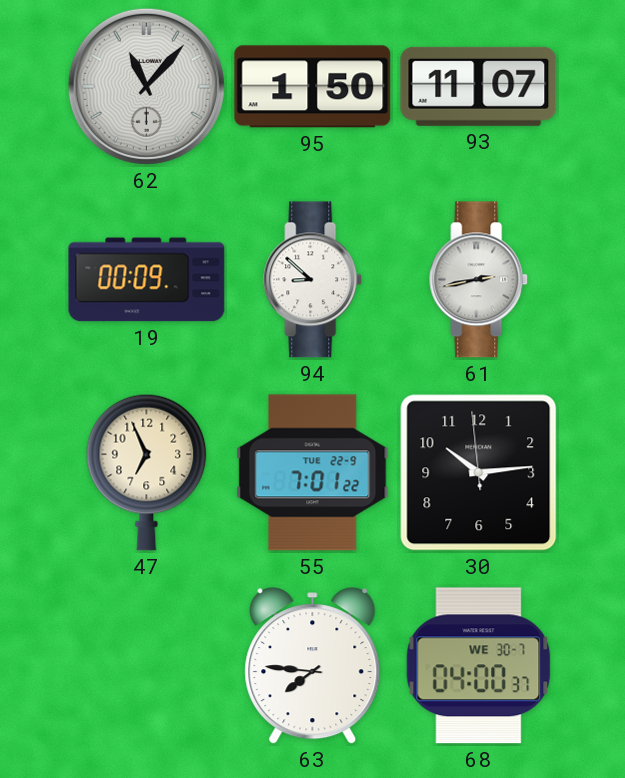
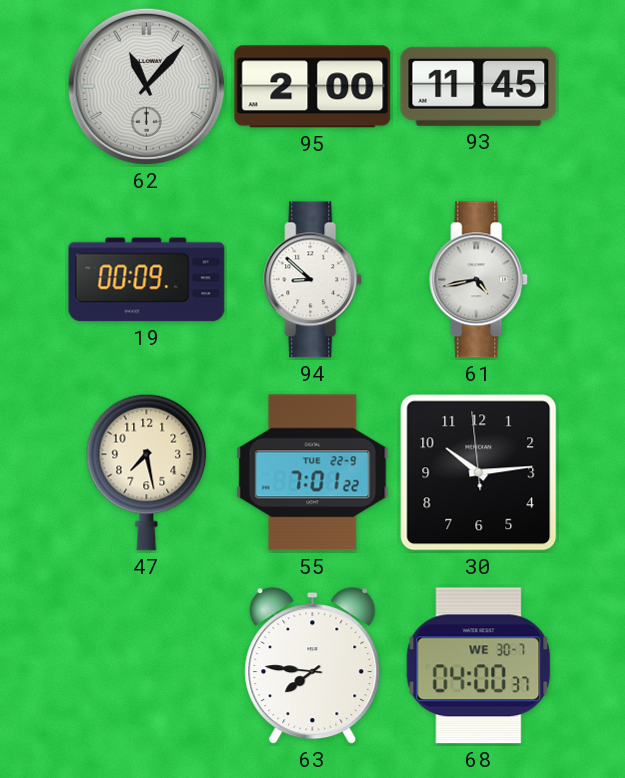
95: 1:50 -> 2:00 (313, 87)
93: 11:07 -> 11:45 (479, 86)
61: 2:43 -> 4:43 (479, 280)
47: 6:56 -> 7:28 (147, 472)
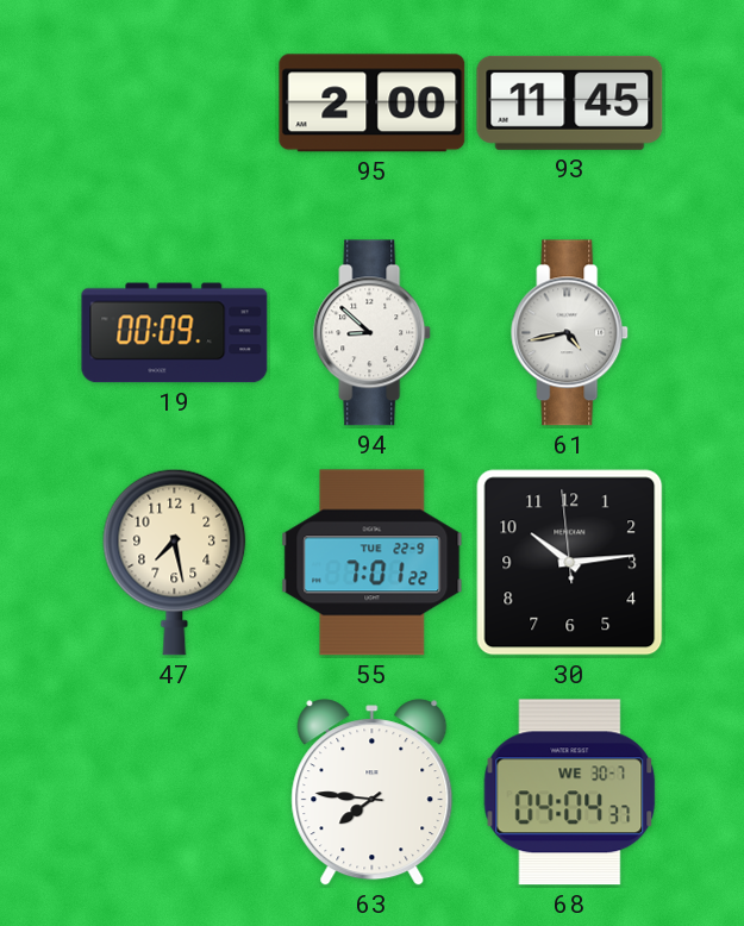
62: 11:07 -> none (146, 86)
68: 04:00 -> 04:04 (570, 793)
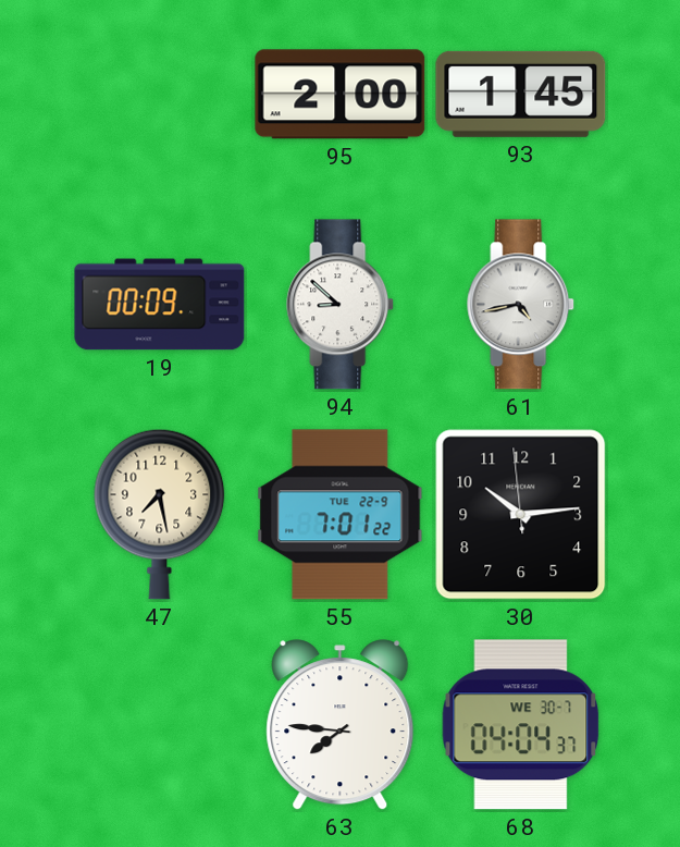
93: 11:45 -> 1:45 (521, 94)
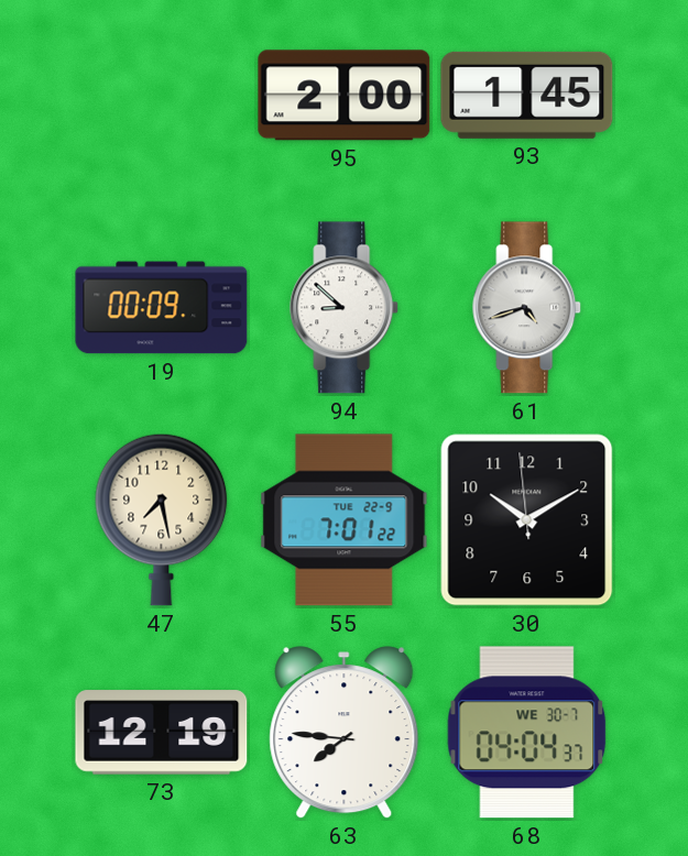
61: 4:43 -> 4:42 (527, 308)
30: 10:13 -> 10:09 (527, 520)
73: none -> 12:19 (162, 733)
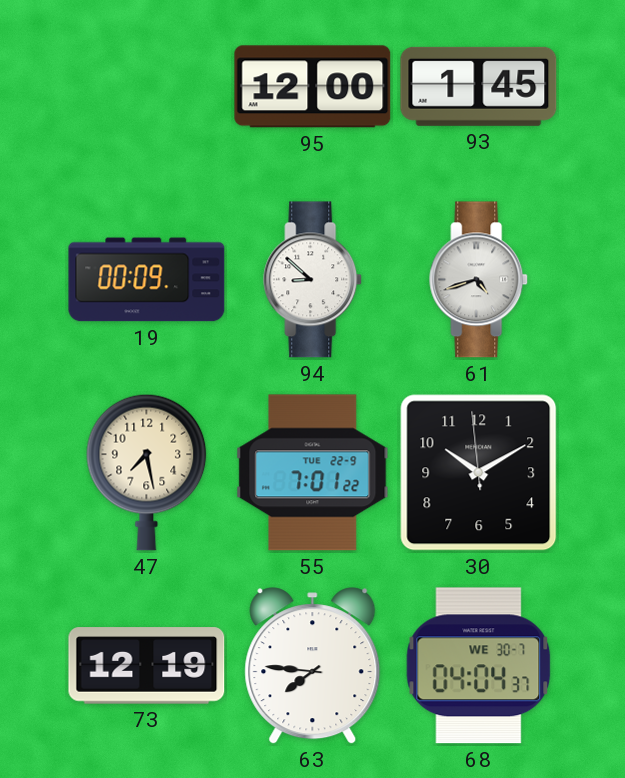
95: 2:00 -> 12:00 (313, 87)
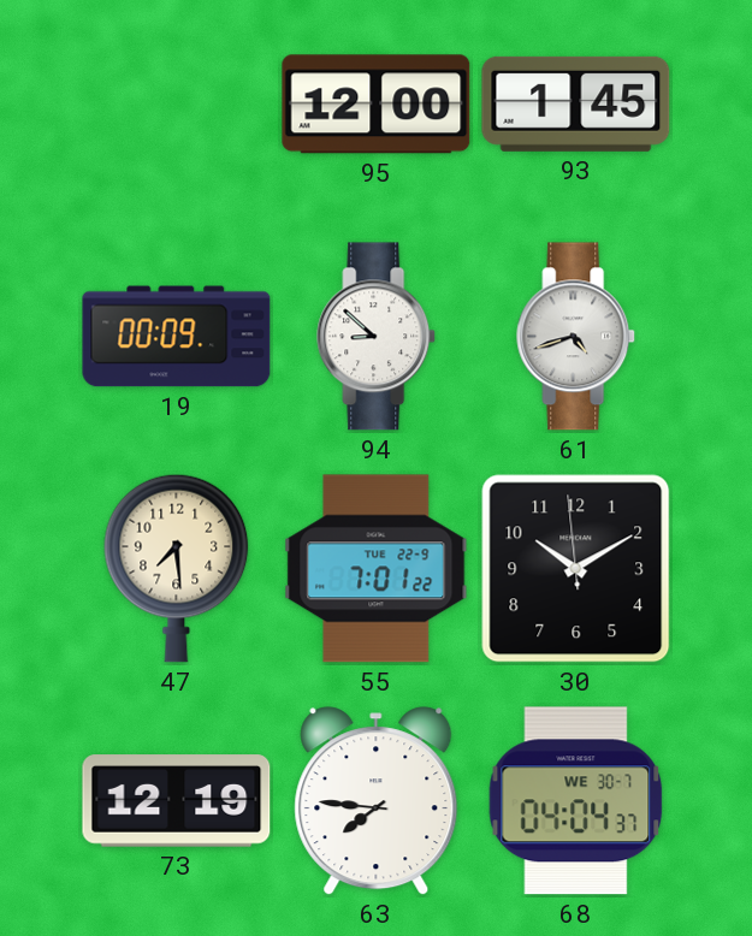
47: 7:28 -> 7:29 (177, 568)
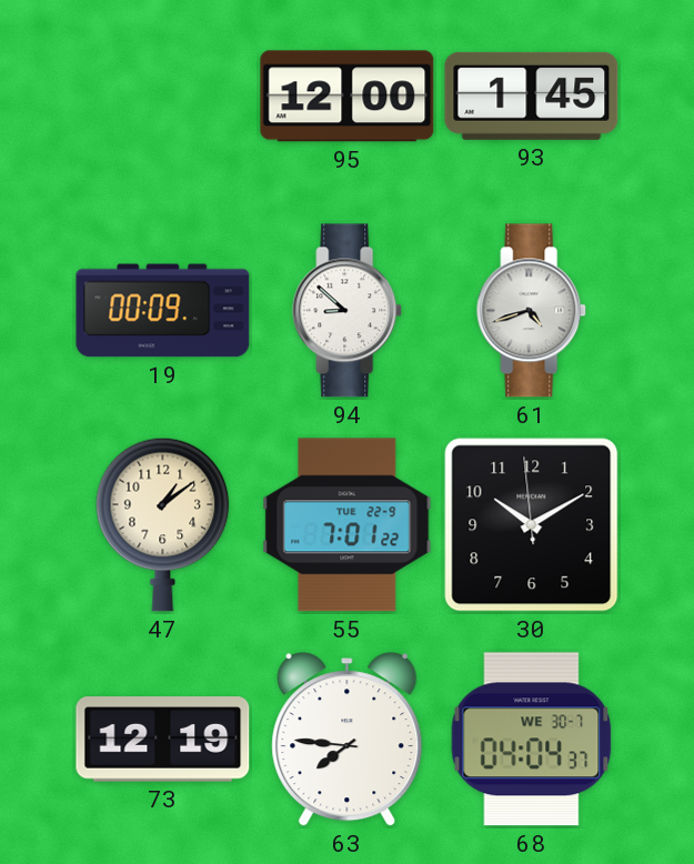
47: 7:29 -> 1:09 (163, 524)
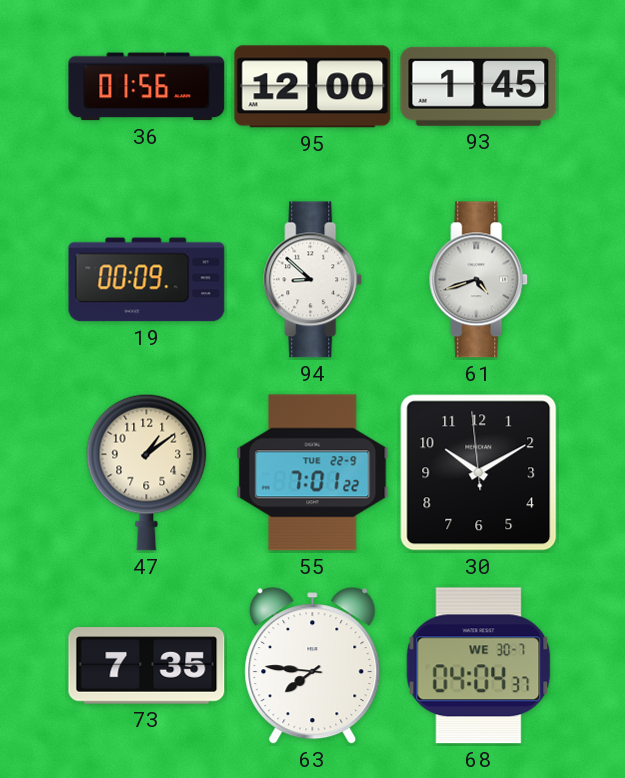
36: none -> 01:56 (147, 87)
73: 12:19 -> 7:35 (147, 666)
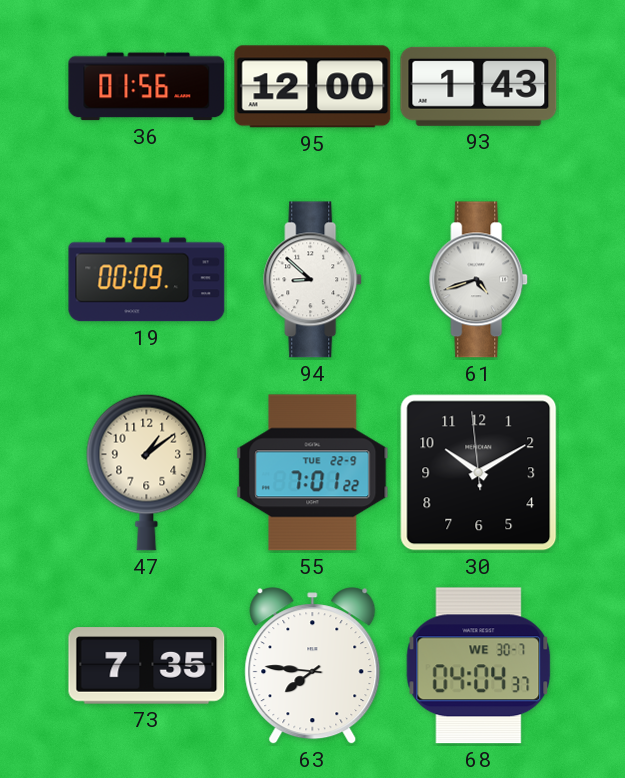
93: 1:45 -> 1:43 (479, 86)
